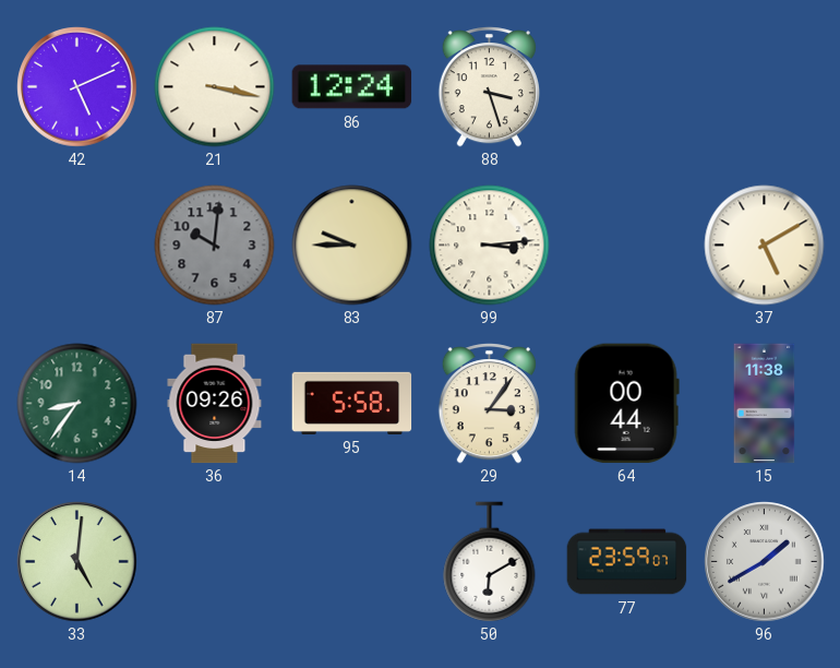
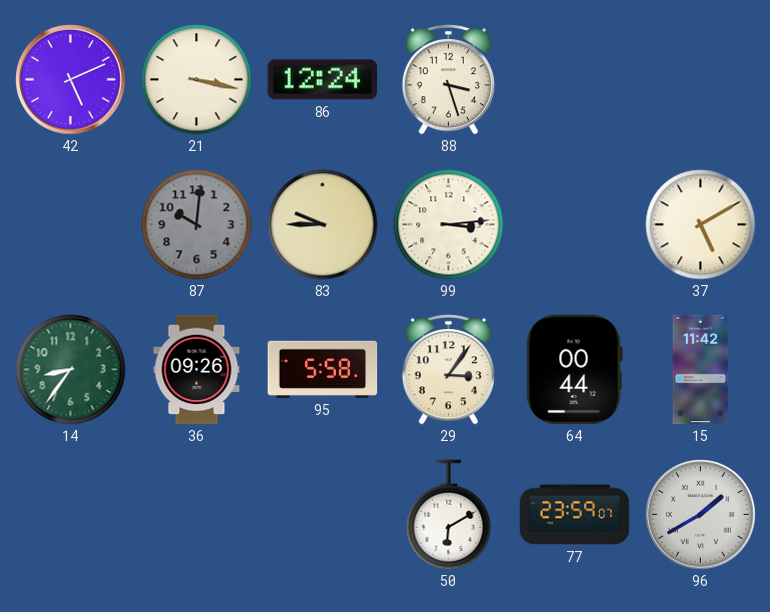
15: 11:38 -> 11:42 (701, 370)
33: 5:01 -> none (77, 562)
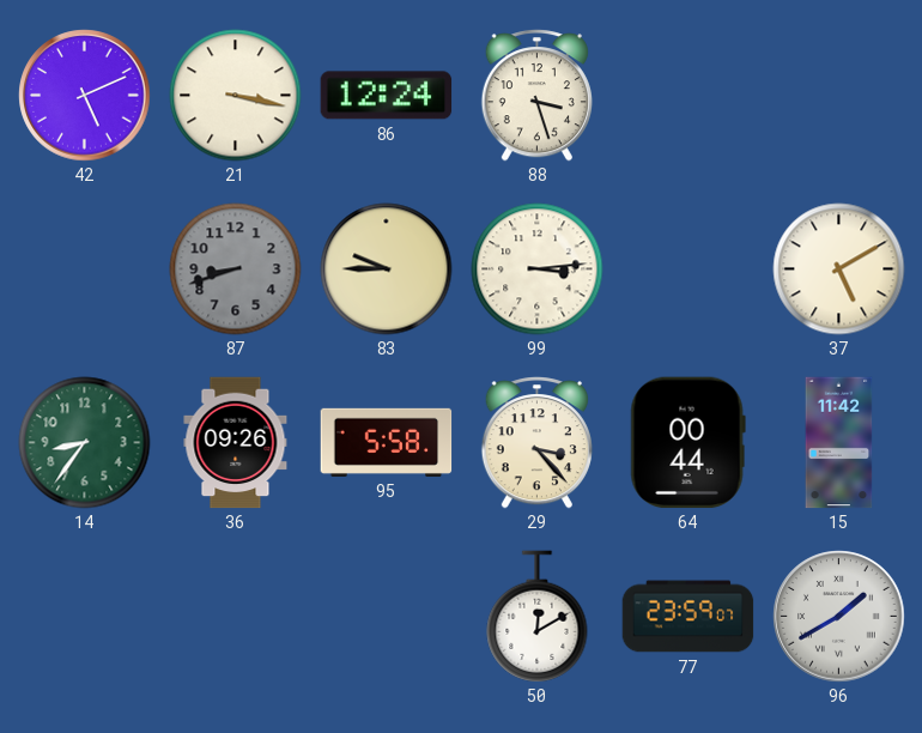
87: 10:01 -> 8:42 (236, 269)
29: 3:06 -> 3:23 (536, 443)
50: 6:10 -> 12:10 (538, 617)
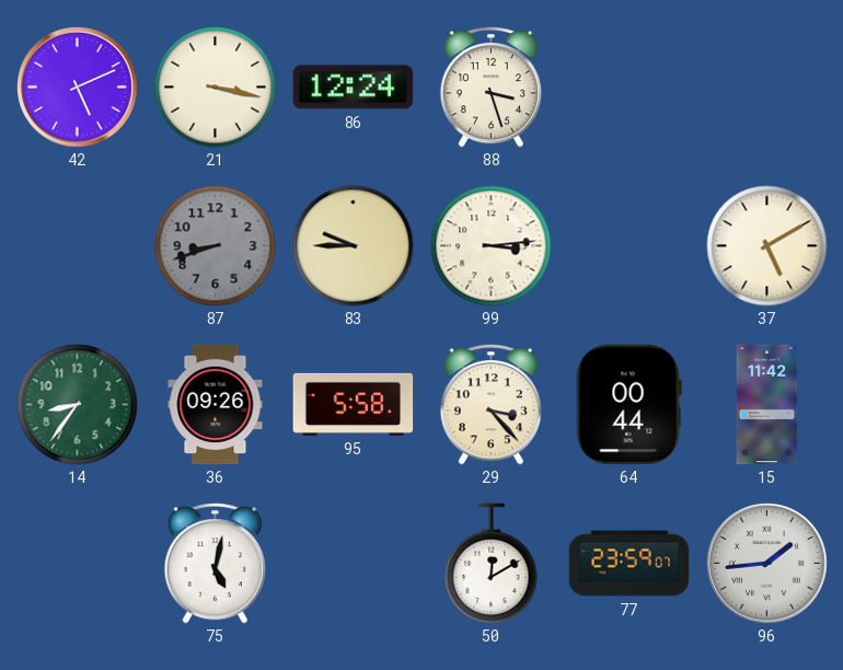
75: none -> 5:02 (215, 564)
96: 1:40 -> 1:44 (767, 564)
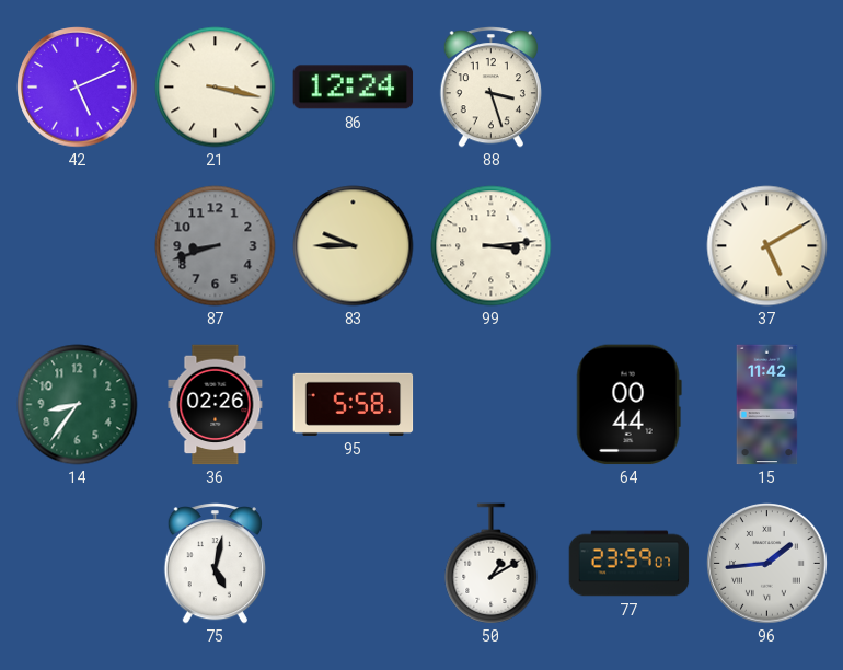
36: 09:26 -> 02:26 (216, 405)
29: 3:23 -> none (490, 405)
50: 12:10 -> 1:10 (492, 564)
